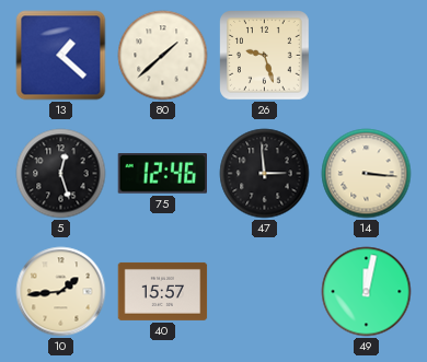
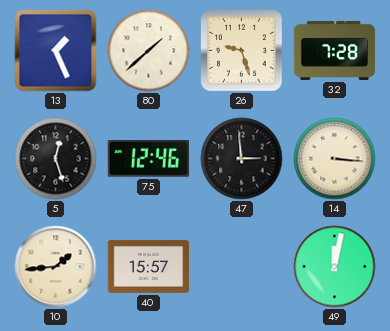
13: 1:22 -> 1:26 (56, 51)
32: none -> 7:28 (335, 50)
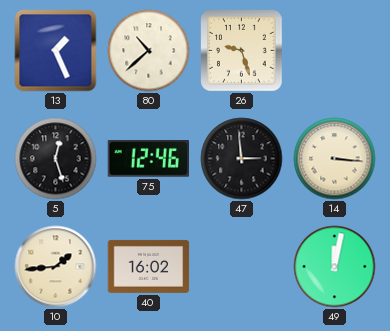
80: 1:38 -> 10:38 (149, 51)
32: 7:28 -> none (335, 50)
40: 15:57 -> 16:02 (149, 266)
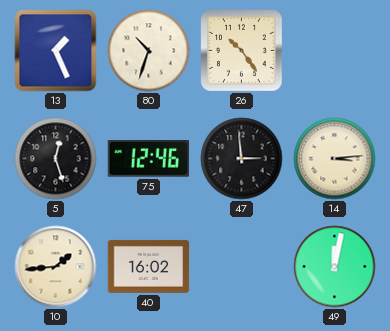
80: 10:38 -> 10:33 (149, 51)
26: 9:27 -> 10:24 (242, 51)
14: 3:16 -> 3:14 (335, 159)
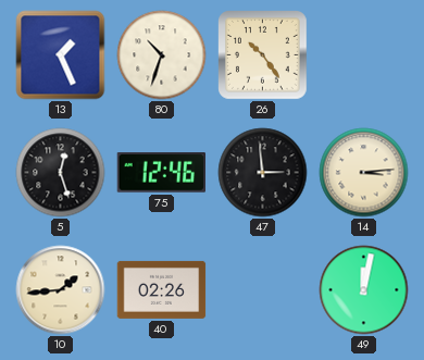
40: 16:02 -> 02:26 (162, 289)
